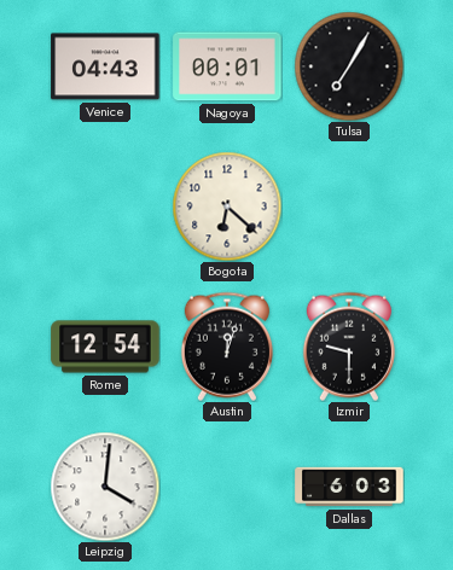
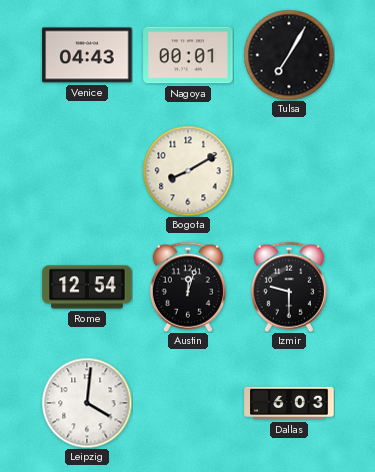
Bogota: 6:22 -> 8:10 (188, 171)
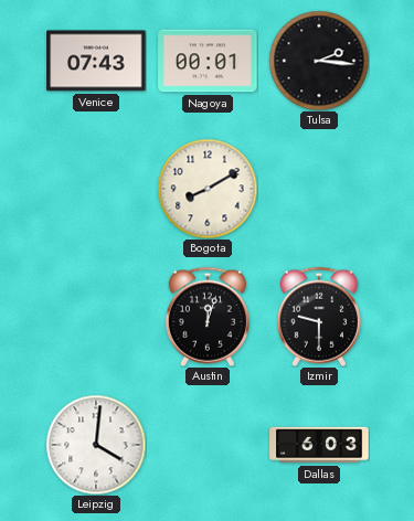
Venice: 04:43 -> 07:43 (96, 61)
Tulsa: 7:05 -> 2:16 (319, 61)
Rome: 12:54 -> none (87, 287)
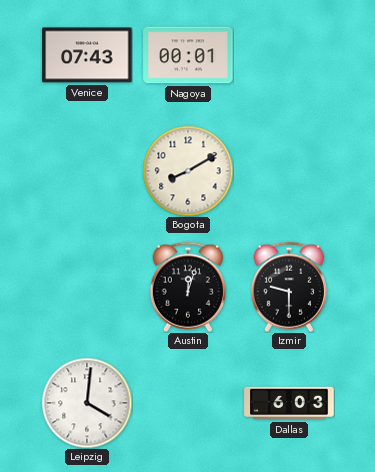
Tulsa: 2:16 -> none (319, 61)
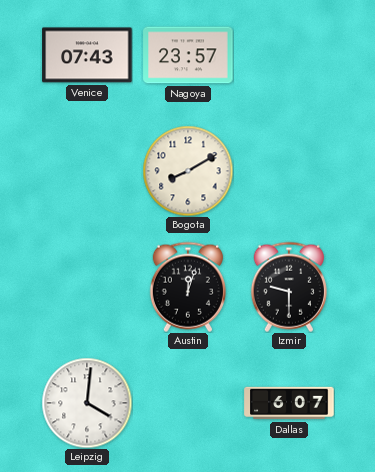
Nagoya: 00:01 -> 23:57 (188, 55)
Dallas: 6:03 -> 6:07 (289, 403)
